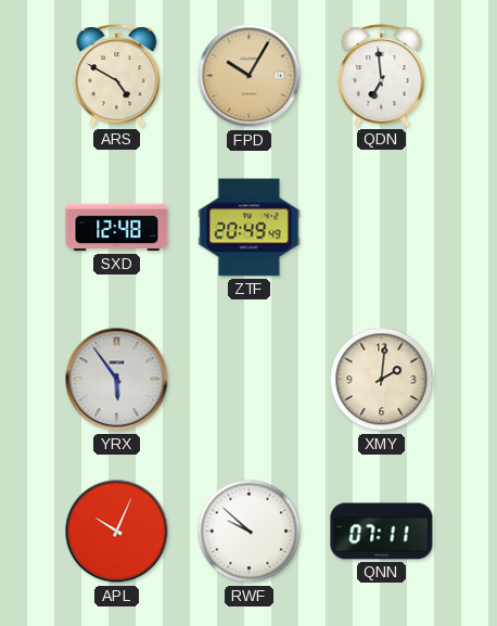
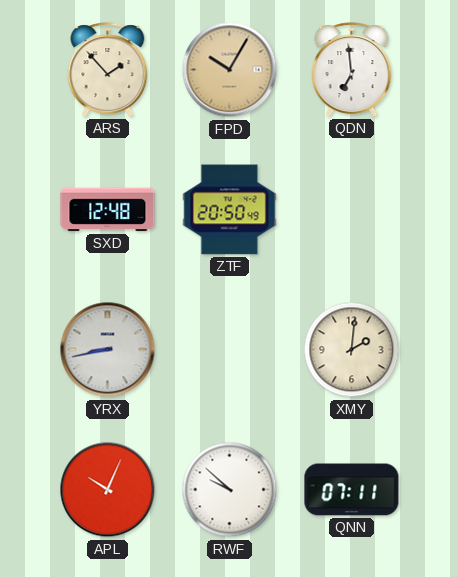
ARS: 4:50 -> 1:53 (108, 70)
ZTF: 20:49 -> 20:50 (230, 210)
YRX: 5:54 -> 8:43 (108, 350)
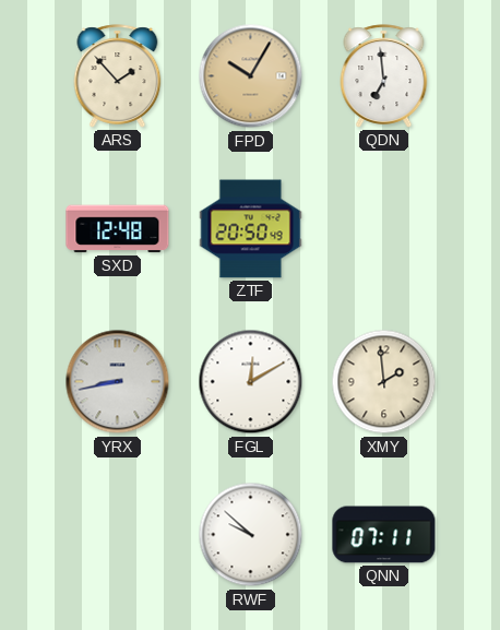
FGL: none -> 12:10 (251, 382)
XMY: 2:01 -> 1:59 (384, 382)
APL: 10:04 -> none (108, 490)
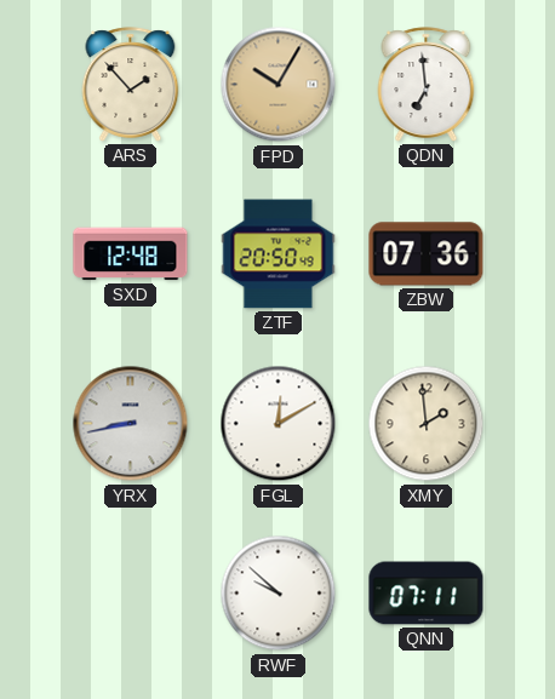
ZBW: none -> 07:36 (427, 254)
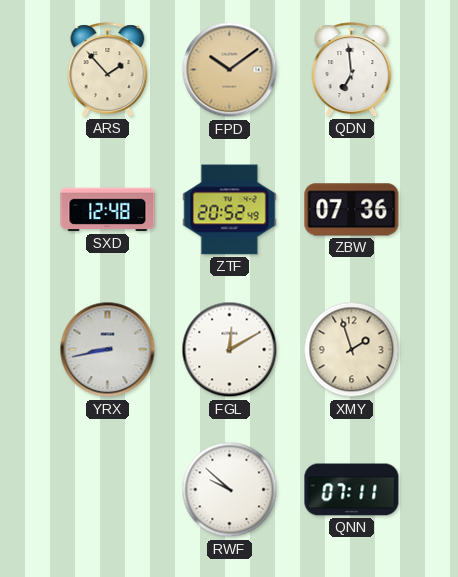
FPD: 10:05 -> 10:09 (230, 70)
ZTF: 20:50 -> 20:52 (230, 210)
XMY: 1:59 -> 1:57 (352, 350)
